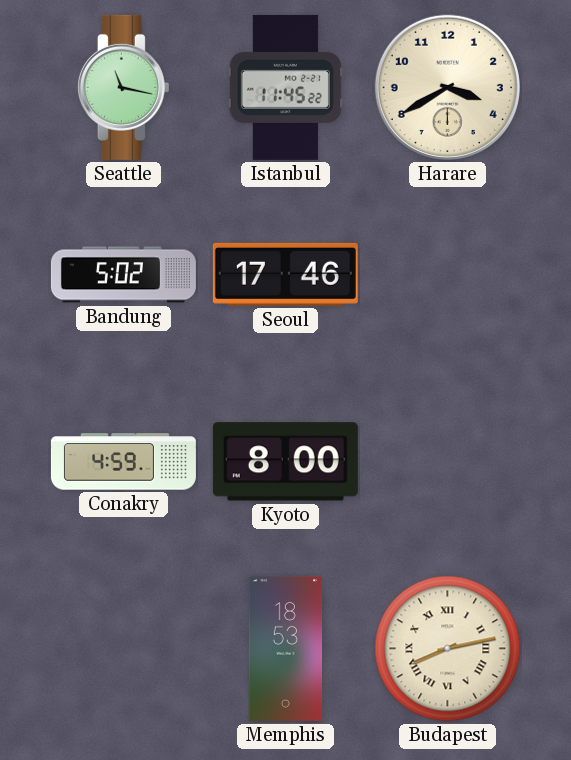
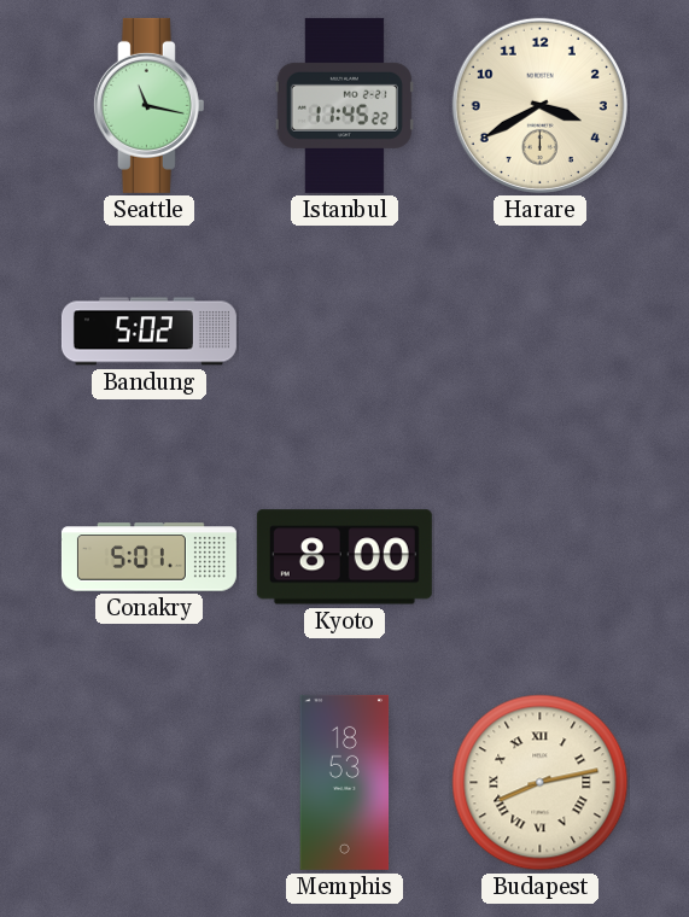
Seoul: 17:46 -> none (285, 274)
Conakry: 4:59 -> 5:01 (148, 557)
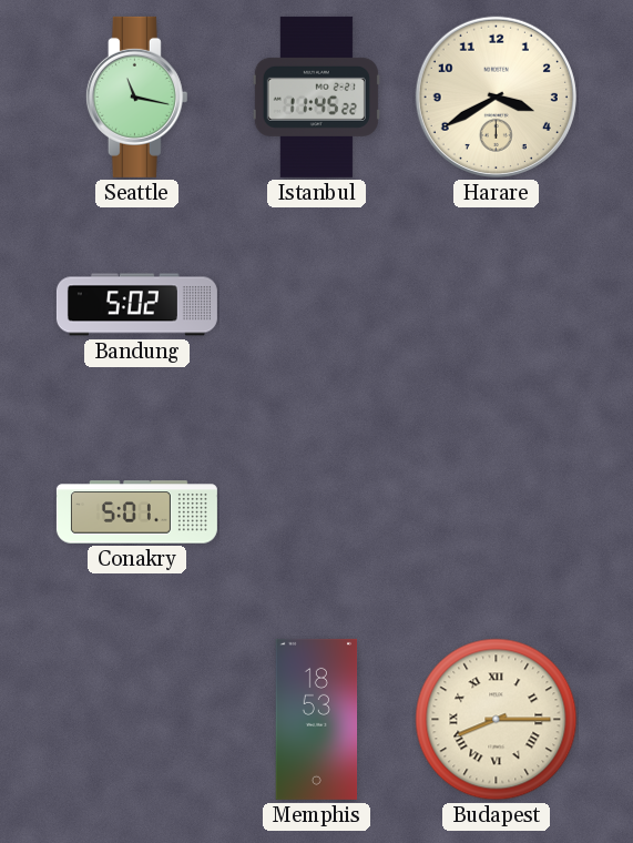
Kyoto: 8:00 -> none (344, 557)
Budapest: 8:13 -> 8:15 (497, 720)
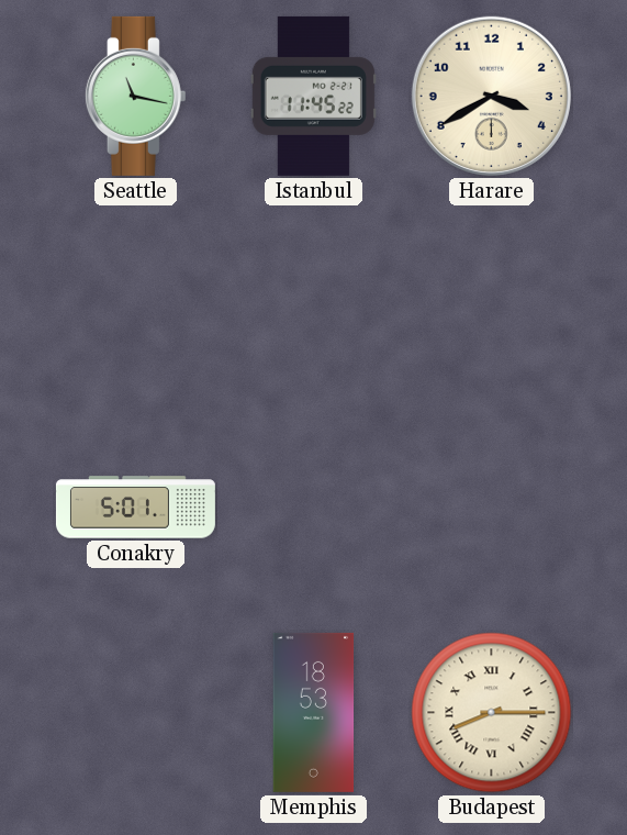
Bandung: 5:02 -> none (136, 305)
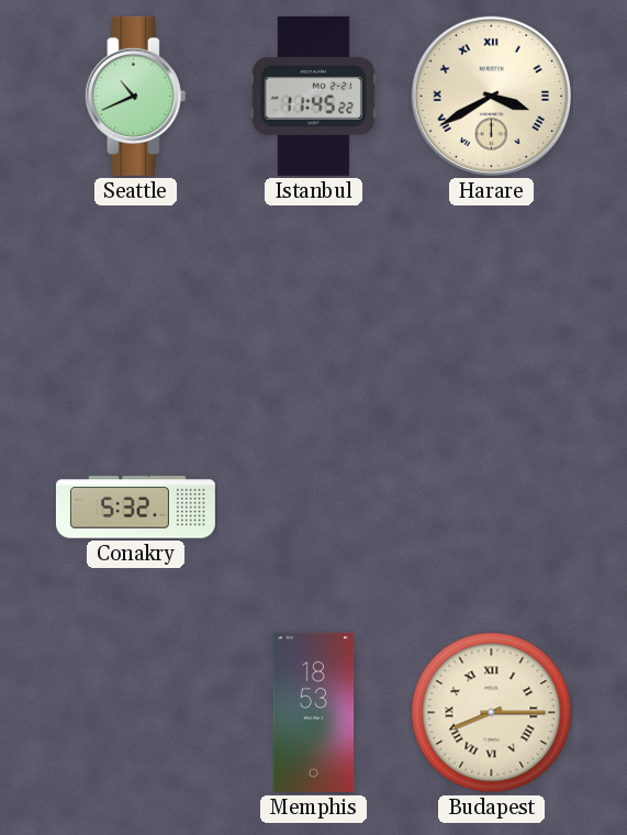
Seattle: 11:17 -> 10:41 (135, 96)
Harare numerals: Arabic -> Roman (491, 96)
Conakry: 5:01 -> 5:32 (135, 508)
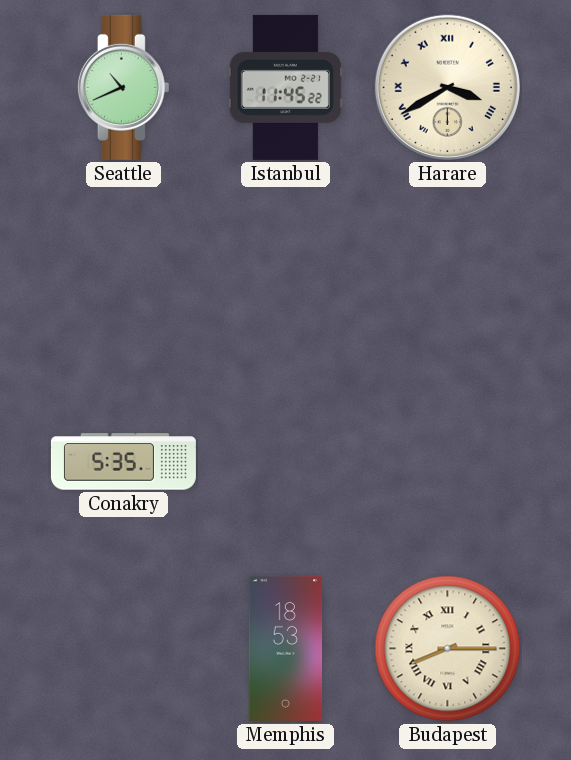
Conakry: 5:32 -> 5:35 (123, 462)
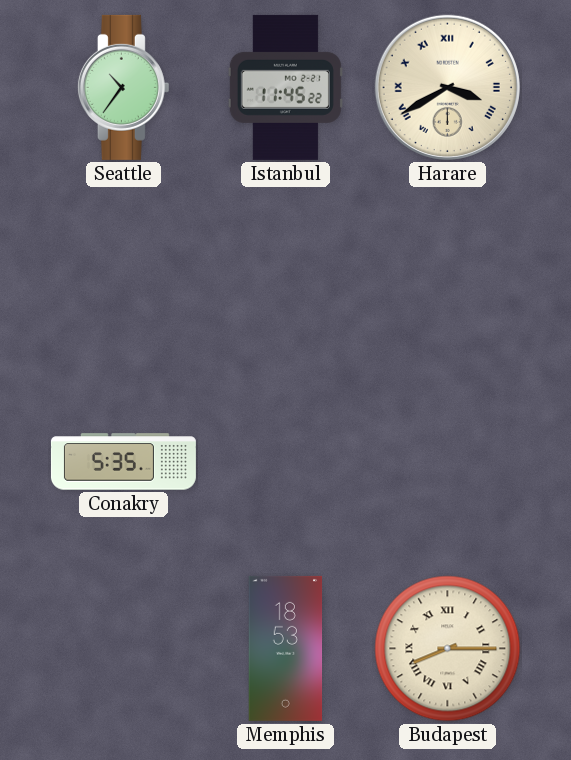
Seattle: 10:41 -> 10:36 (123, 87)
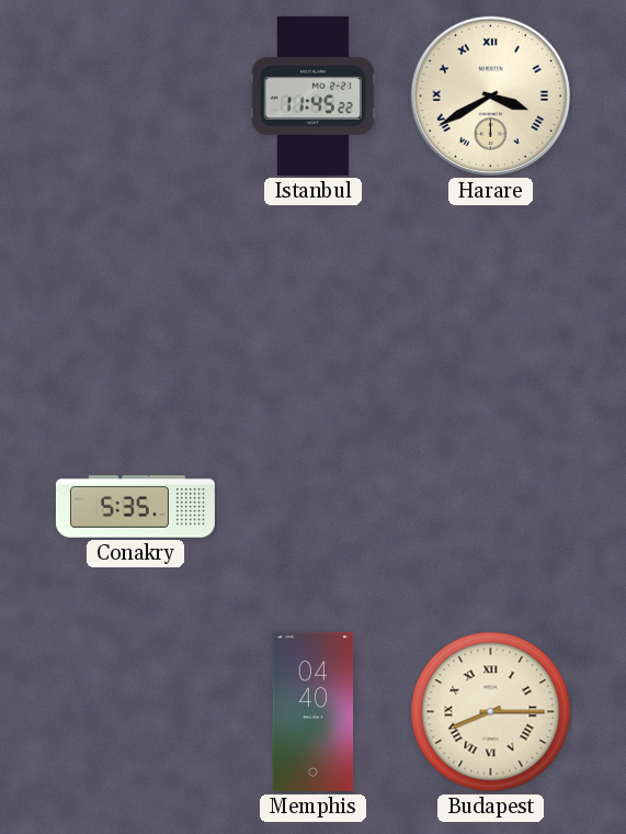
Seattle: 10:36 -> none (123, 87)
Memphis: 18:53 -> 04:40 (314, 711)
